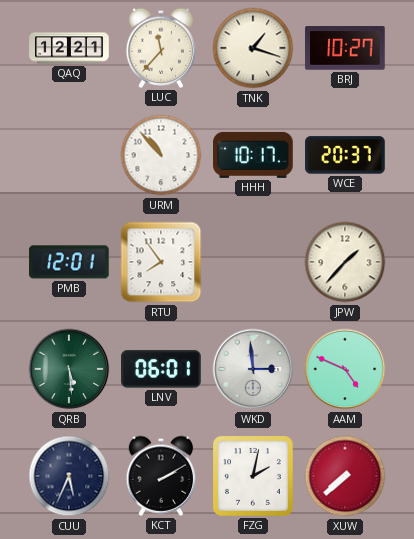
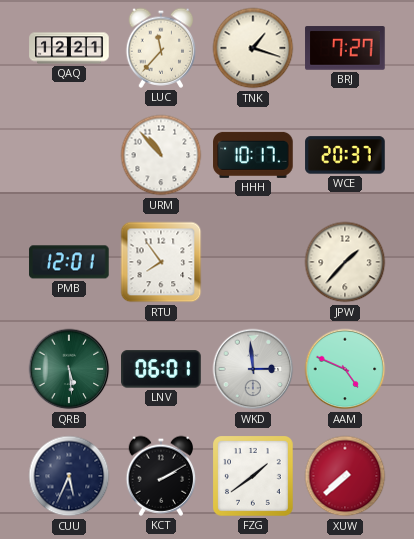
BRJ: 10:27 -> 7:27 (345, 48)
FZG: 2:02 -> 1:39 (254, 477)
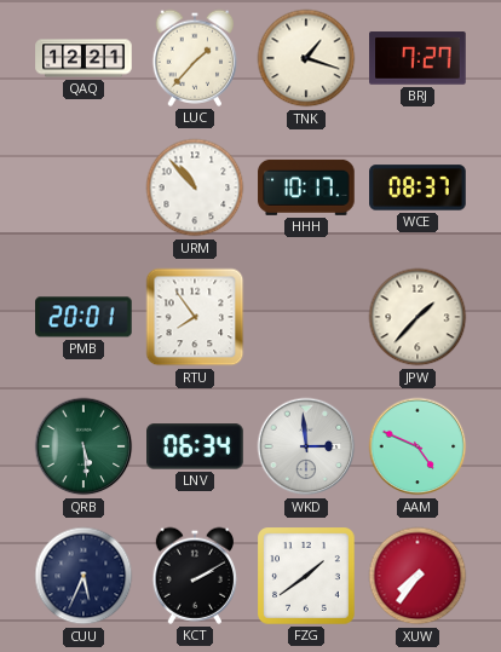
LUC: 11:37 -> 1:37 (195, 58)
WCE: 20:37 -> 08:37 (417, 187)
PMB: 12:01 -> 20:01 (83, 317)
LNV: 06:01 -> 06:34 (195, 446)
XUW: 7:38 -> 7:36 (417, 576)
